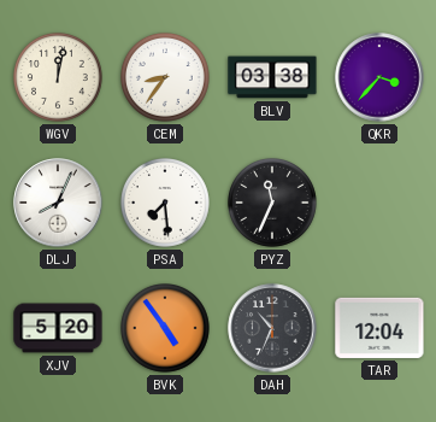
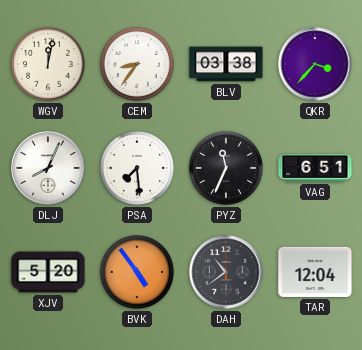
VAG: none -> 6:51 (315, 168)
DAH: 10:34 -> 10:39 (226, 272)
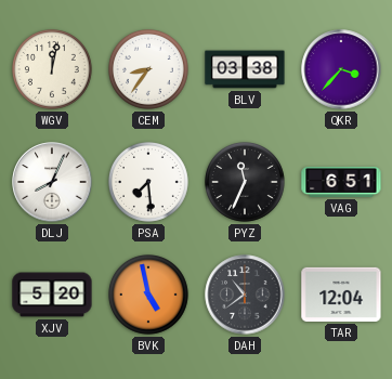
BVK: 4:54 -> 4:58 (149, 296)
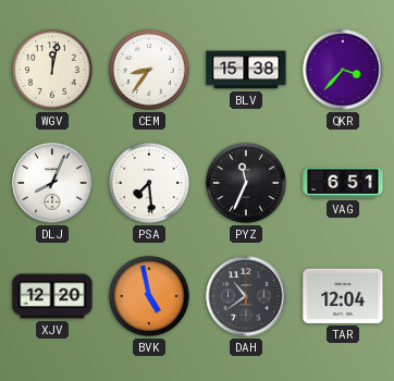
BLV: 03:38 -> 15:38 (246, 70)
XJV: 5:20 -> 12:20 (52, 296)
